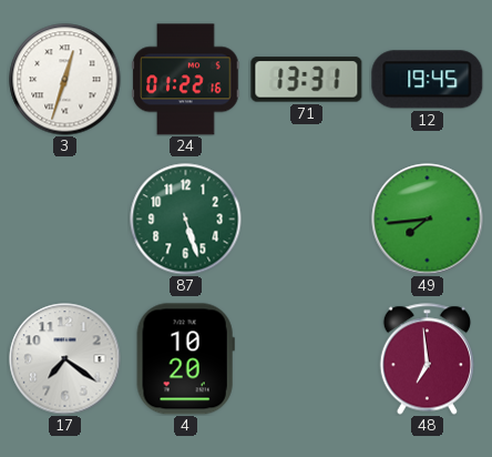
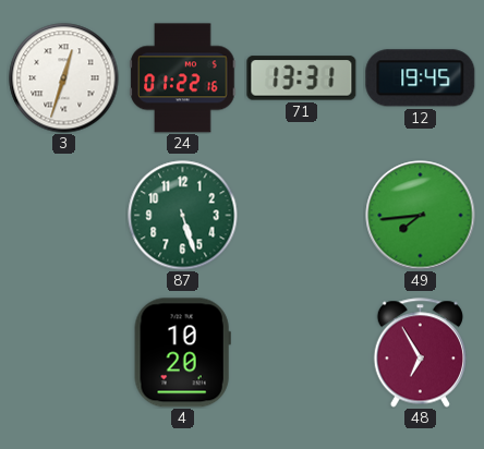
17: 7:21 -> none (65, 359)
48: 6:59 -> 6:55 (420, 353)
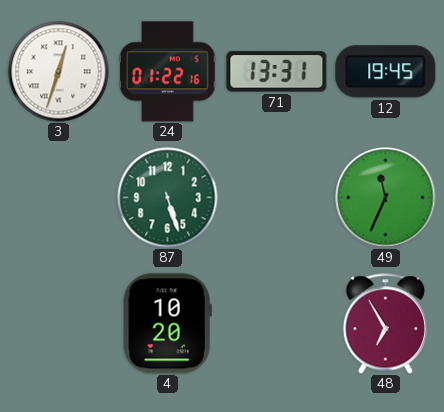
49: 7:44 -> 11:34 (386, 198)
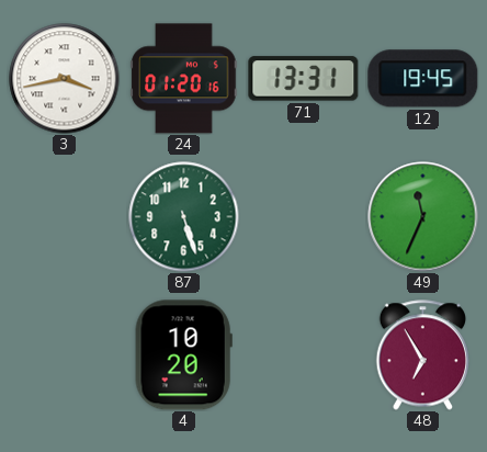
3: 12:33 -> 3:43 (65, 79)
24: 01:22 -> 01:20 (184, 79)
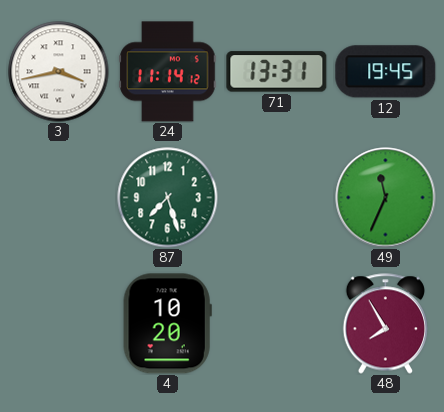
24: 01:20 -> 11:14 (168, 72)
87: 5:27 -> 7:27 (168, 198)
48: 6:55 -> 7:55 (385, 324)
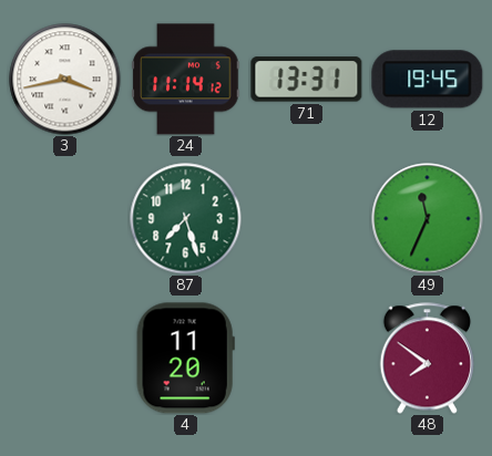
4: 10:20 -> 11:20 (185, 359)
48: 7:55 -> 7:51 (427, 359)
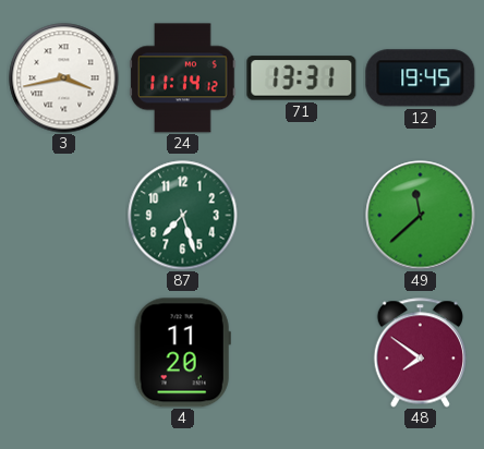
49: 11:34 -> 11:38 (421, 216)
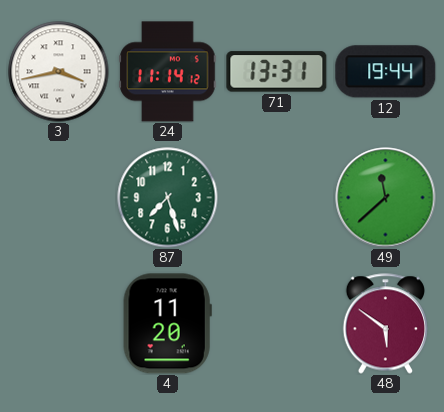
12: 19:45 -> 19:44 (386, 72)
48: 7:51 -> 5:51 (385, 324)
